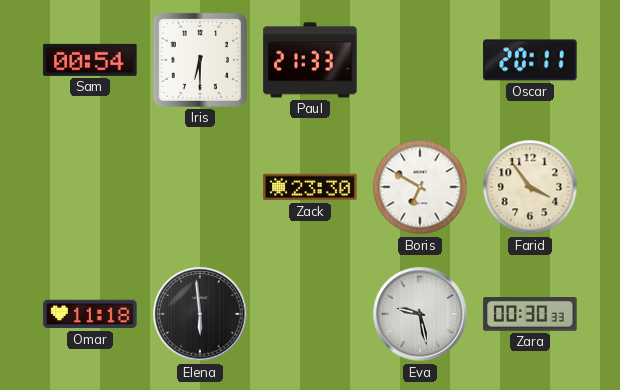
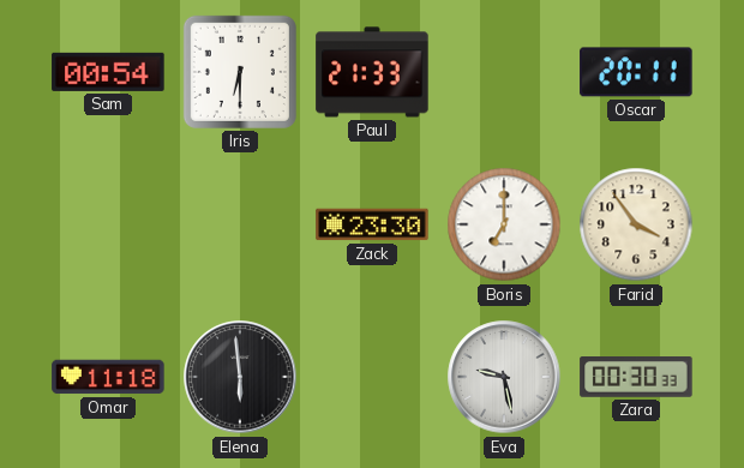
Boris: 6:50 -> 7:00 (504, 224)
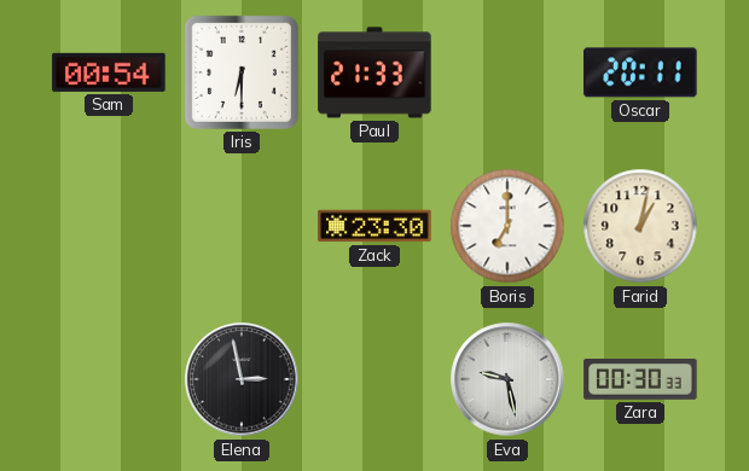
Farid: 3:54 -> 1:02 (640, 226)
Omar: 11:18 -> none (108, 377)
Elena: 5:59 -> 2:58 (242, 379)
